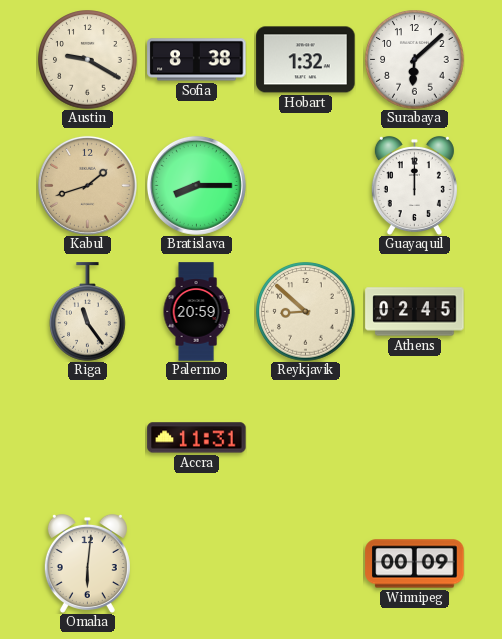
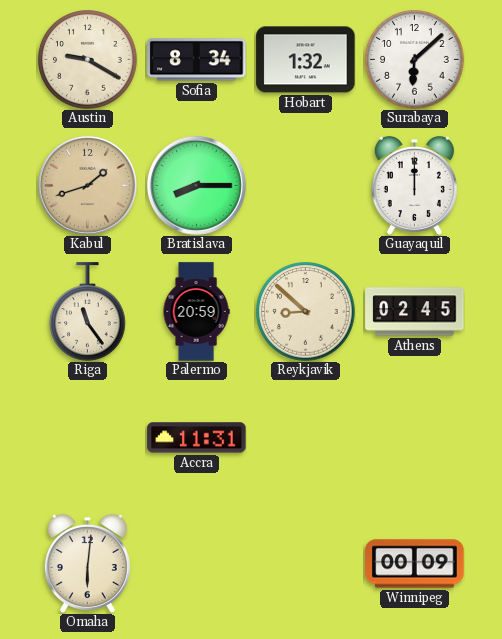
Sofia: 8:38 -> 8:34 (197, 60)
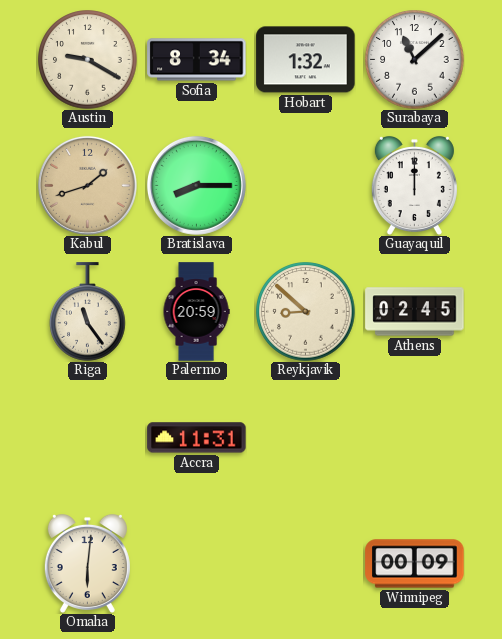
Surabaya: 6:08 -> 11:08 (415, 60)
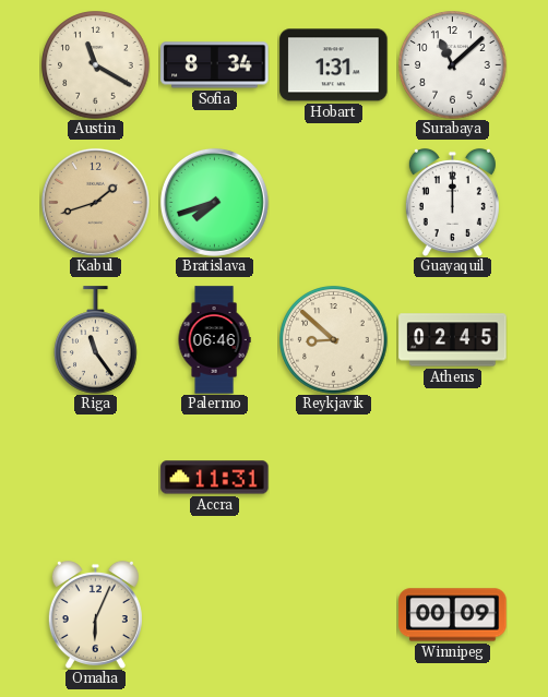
Austin: 9:20 -> 11:20 (96, 65)
Hobart: 1:32 -> 1:31 (334, 65)
Bratislava: 8:15 -> 7:42 (214, 202)
Palermo: 20:59 -> 06:46 (214, 340)
Omaha: 6:01 -> 6:04 (95, 614)
